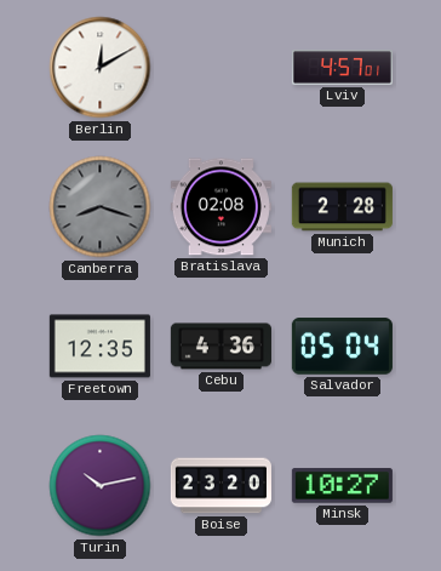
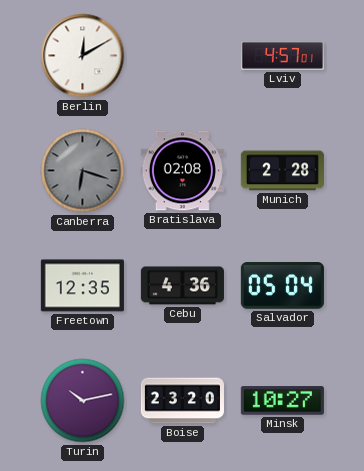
Canberra: 8:18 -> 6:18 (83, 171)
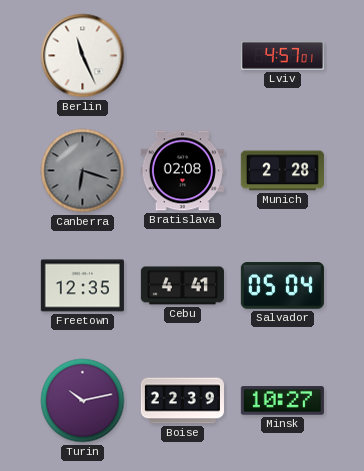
Berlin: 12:10 -> 11:26 (83, 56)
Cebu: 4:36 -> 4:41 (182, 286)
Boise: 23:20 -> 22:39 (182, 401)
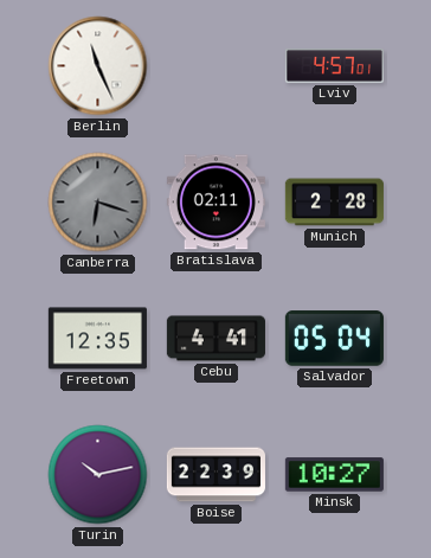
Bratislava: 02:08 -> 02:11 (215, 203)
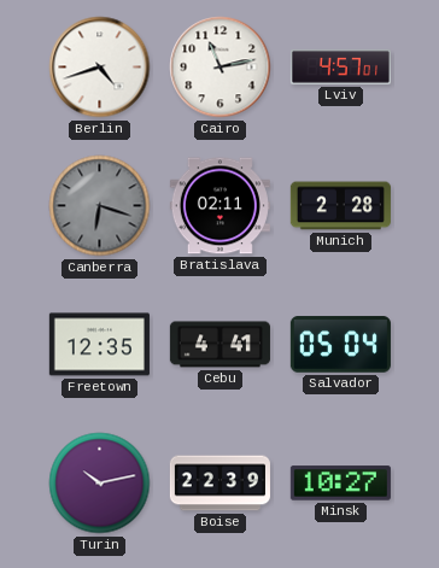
Berlin: 11:26 -> 4:42 (100, 68)
Cairo: none -> 11:13 (221, 68)
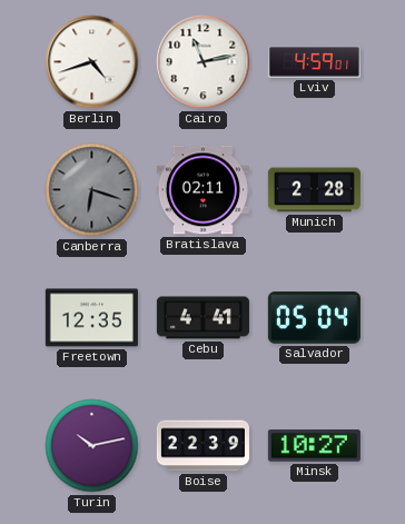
Lviv: 4:57 -> 4:59 (314, 62)
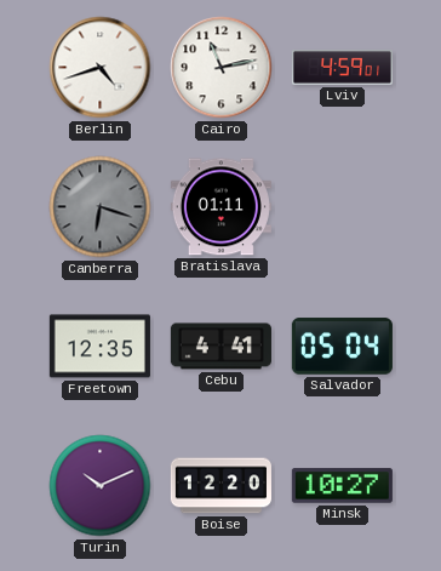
Bratislava: 02:11 -> 01:11 (220, 207)
Munich: 2:28 -> none (314, 190)
Turin: 10:13 -> 10:11 (101, 486)
Boise: 22:39 -> 12:20 (220, 486)
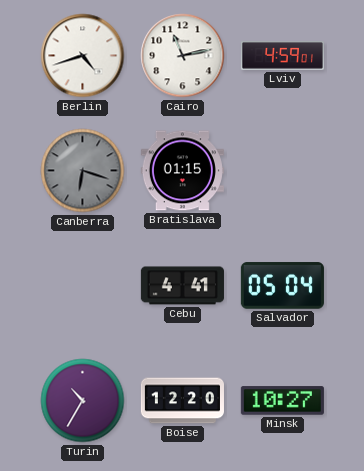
Bratislava: 01:11 -> 01:15 (182, 171)
Freetown: 12:35 -> none (99, 347)
Turin: 10:11 -> 10:35 (83, 401)
